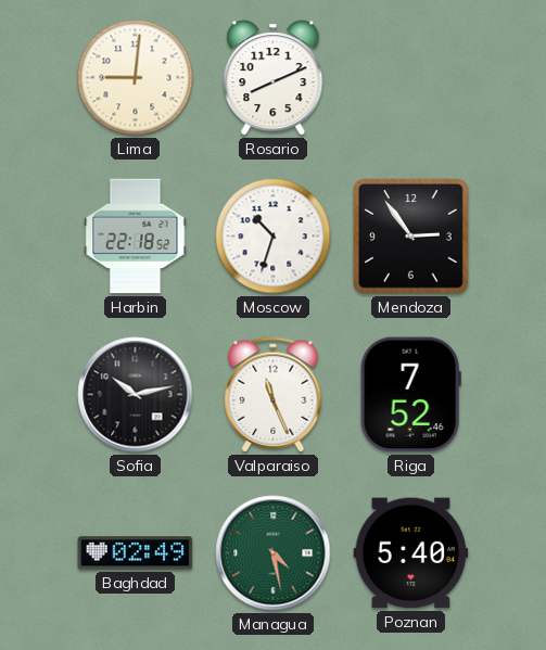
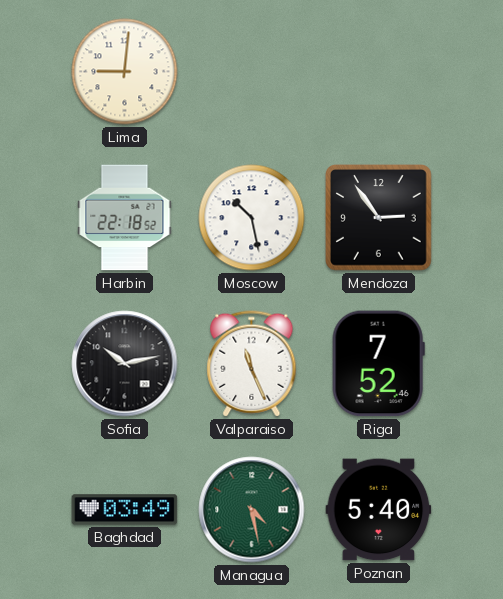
Rosario: 8:11 -> none (274, 78)
Moscow: 10:33 -> 10:28 (252, 218)
Baghdad: 02:49 -> 03:49 (125, 510)
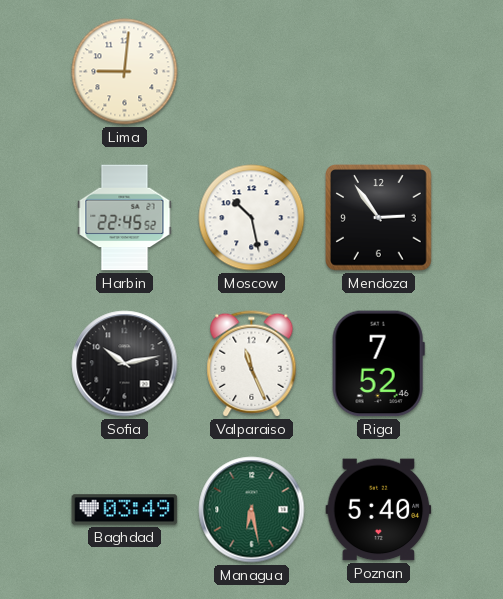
Harbin: 22:18 -> 22:45 (125, 218)
Managua: 4:28 -> 6:28 (252, 510)
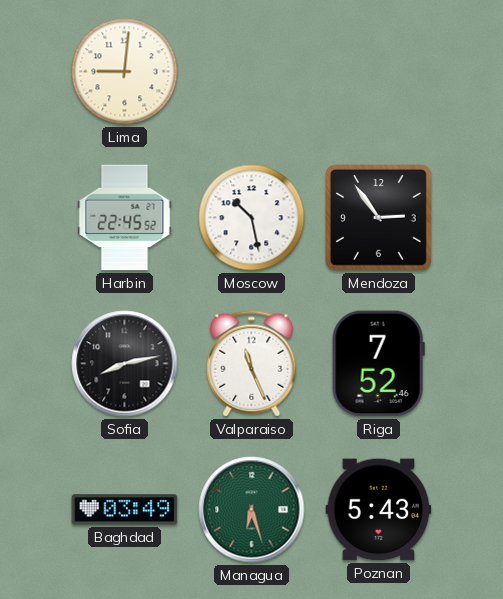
Sofia: 10:13 -> 8:13 (125, 364)
Managua: 6:28 -> 6:27 (252, 510)
Poznan: 5:40 -> 5:43 (379, 510)
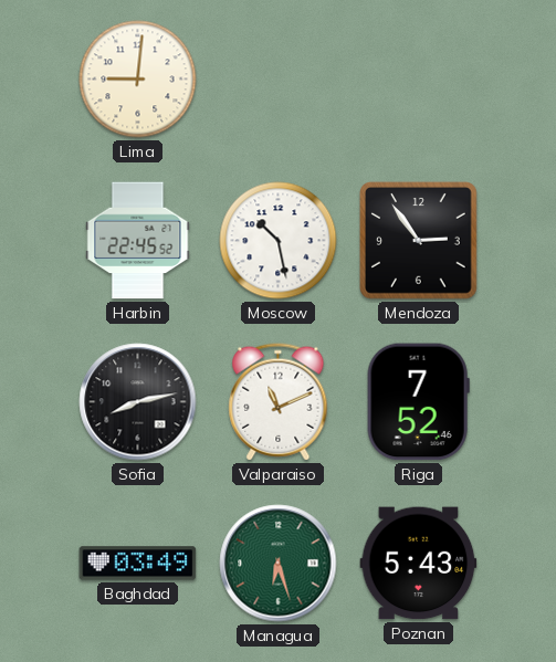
Valparaiso: 11:26 -> 11:11 (279, 402)
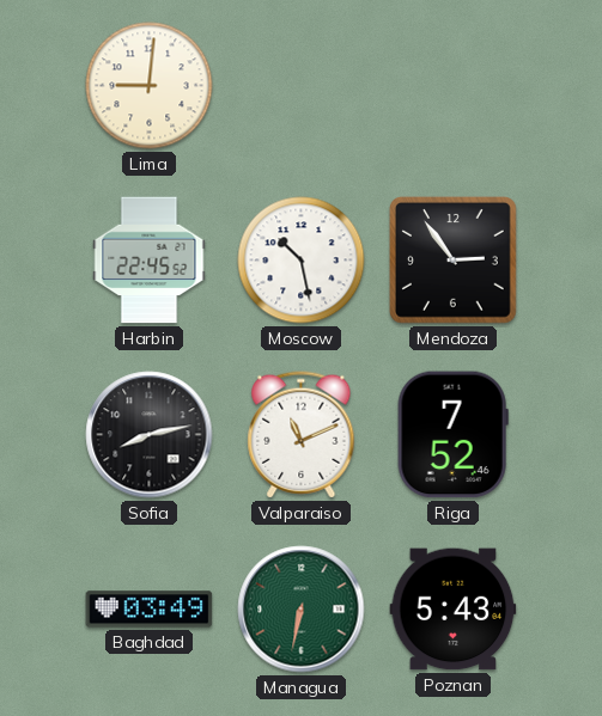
Managua: 6:27 -> 6:32 (302, 610)
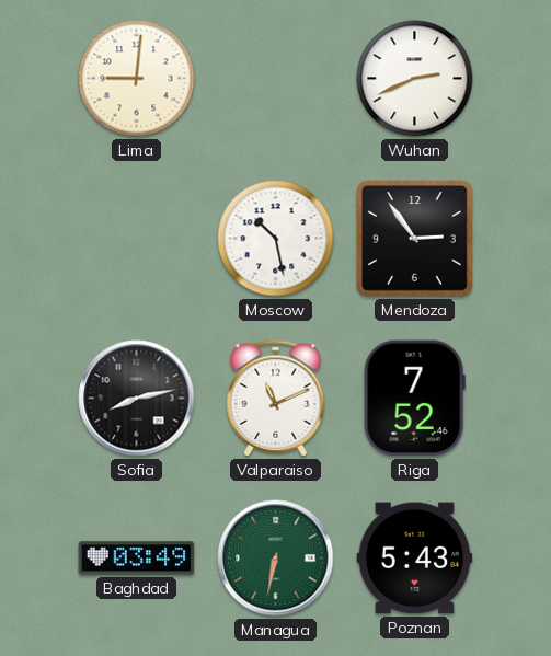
Wuhan: none -> 2:41 (415, 79)
Harbin: 22:45 -> none (150, 261)
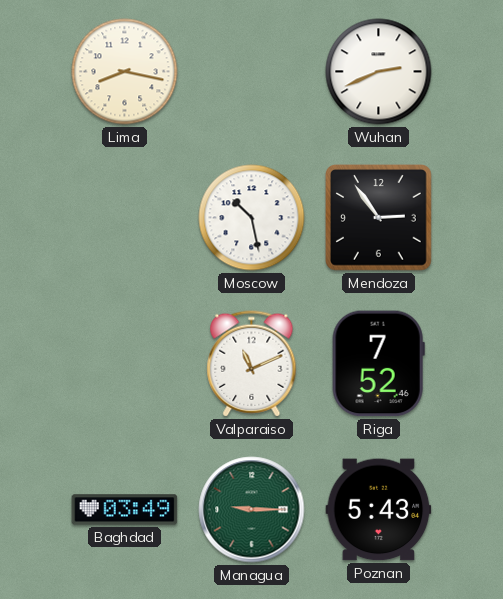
Lima: 9:01 -> 8:17 (125, 72)
Sofia: 8:13 -> none (137, 399)
Managua: 6:32 -> 9:15 (252, 510)
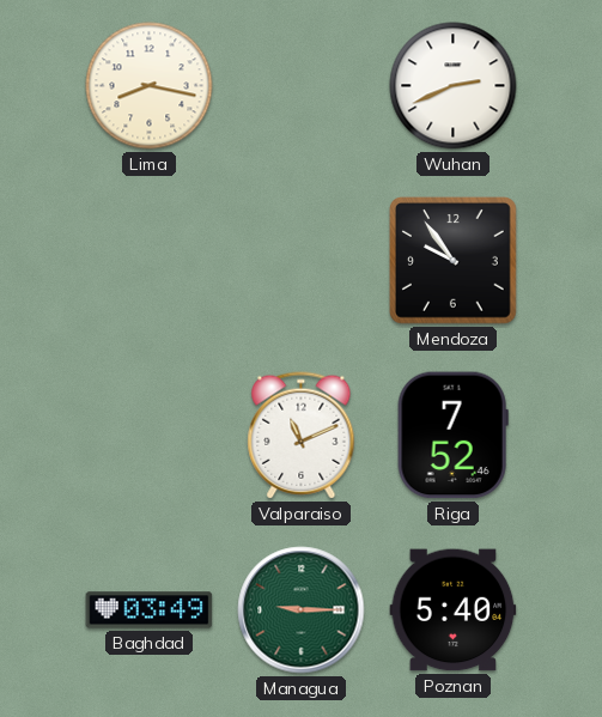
Moscow: 10:28 -> none (252, 218)
Mendoza: 2:54 -> 9:54 (454, 261)
Poznan: 5:43 -> 5:40 (454, 610)
